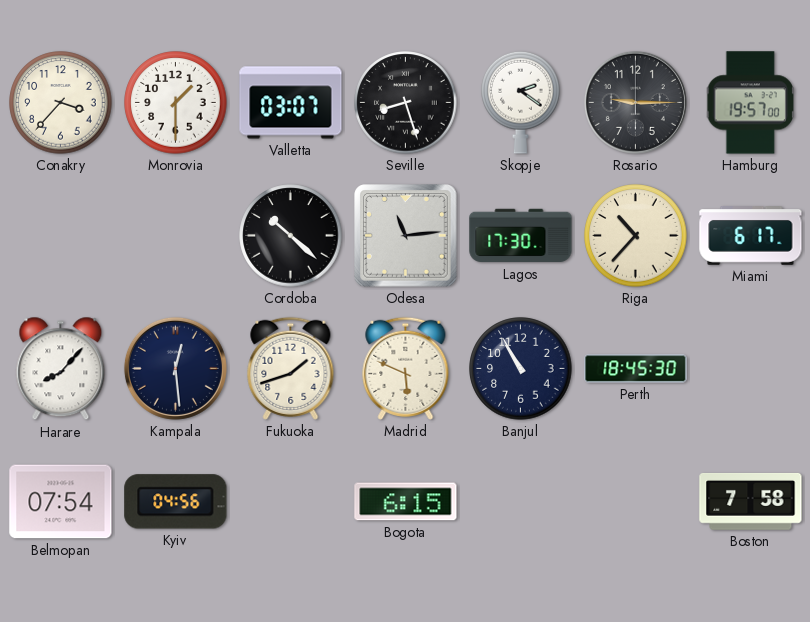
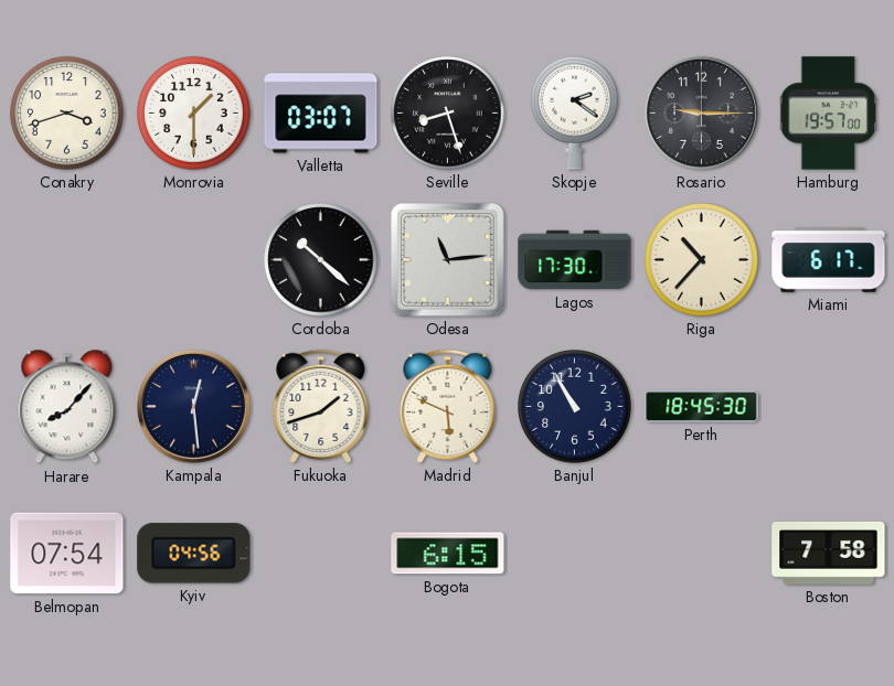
Conakry: 3:37 -> 3:42 (67, 114)
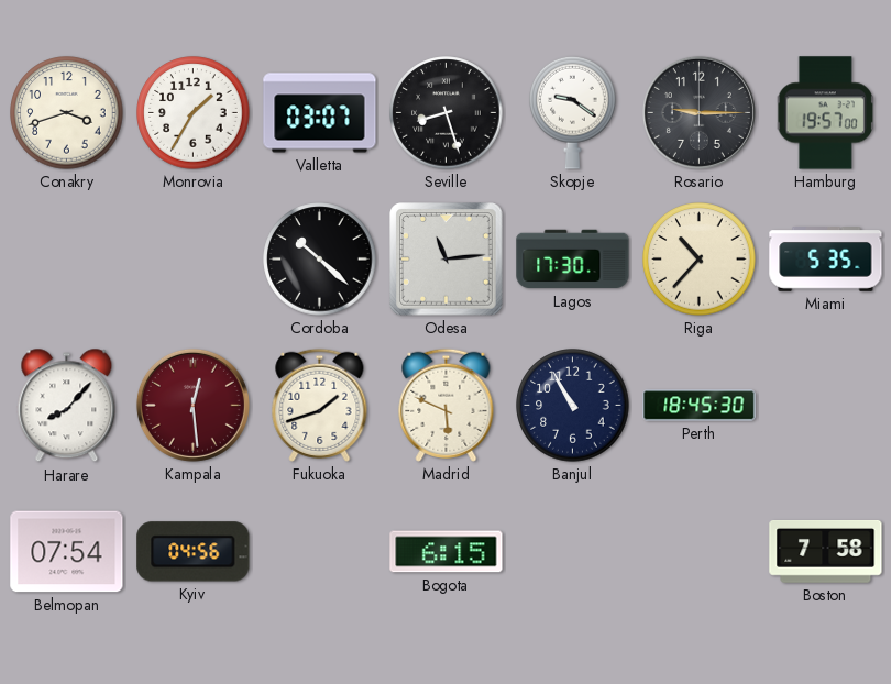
Monrovia: 1:30 -> 1:35 (194, 113)
Skopje: 2:21 -> 9:21 (573, 112)
Miami: 6:17 -> 5:35 (826, 260)
Kampala dial: navy -> burgundy (193, 405)
